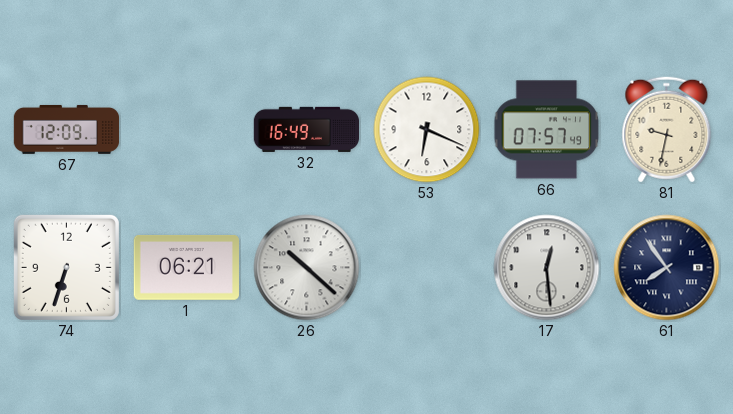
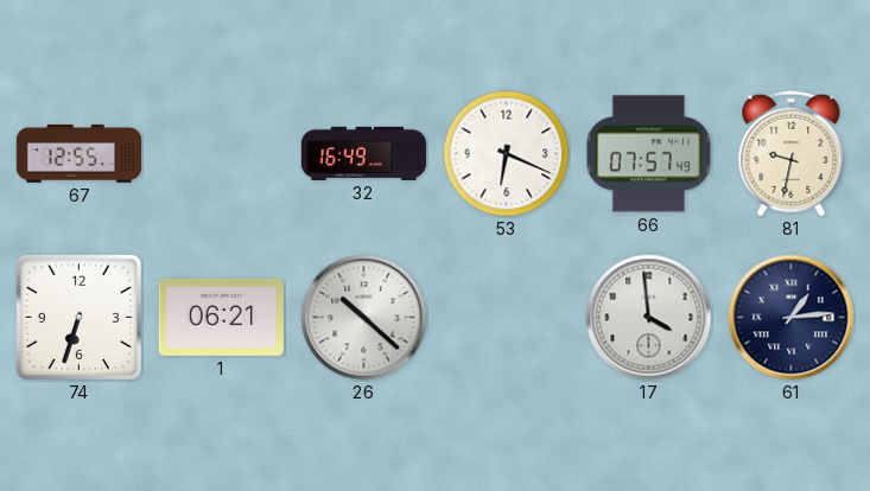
67: 12:09 -> 12:55 (80, 153)
17: 12:29 -> 3:59 (649, 318)
61: 7:54 -> 1:14 (792, 318)
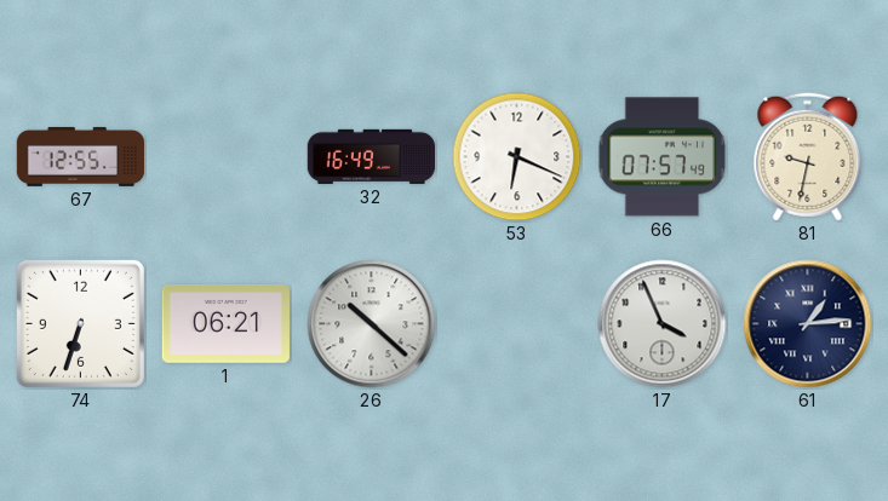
17: 3:59 -> 3:56 (663, 324)
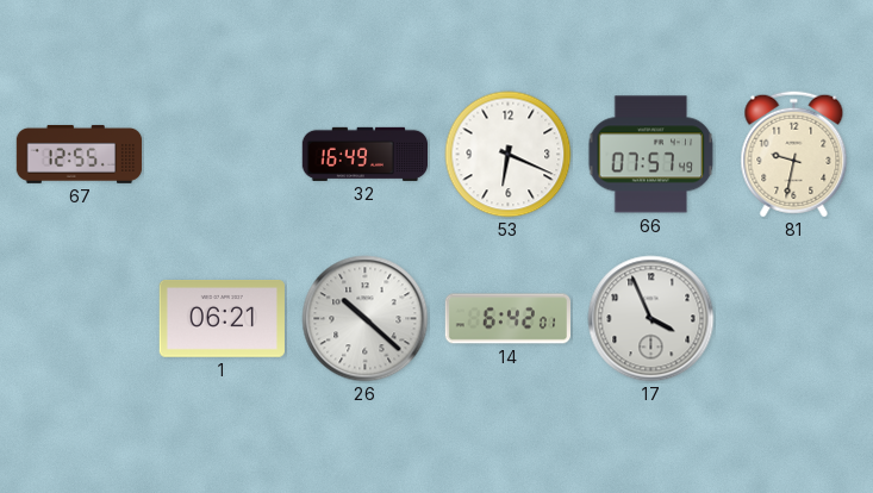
74: 6:33 -> none (80, 323)
14: none -> 6:42 (507, 319)
61: 1:14 -> none (808, 324)
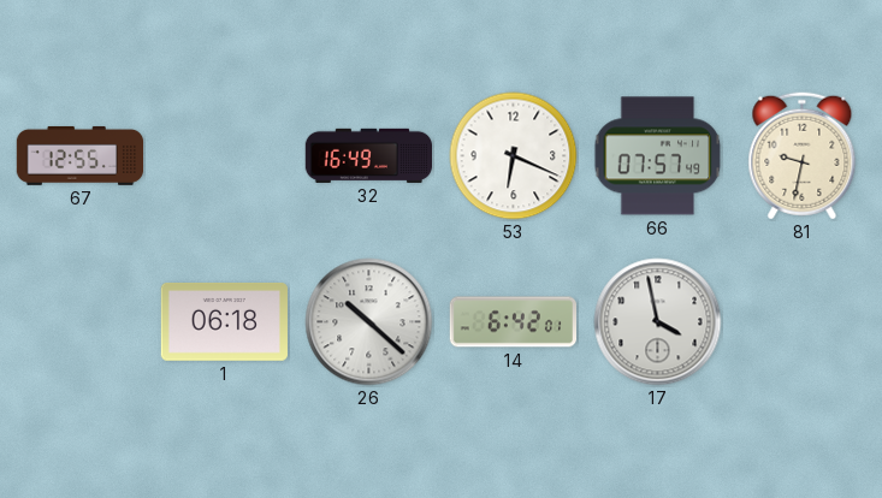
1: 06:21 -> 06:18 (224, 322)
17: 3:56 -> 3:58 (658, 322)
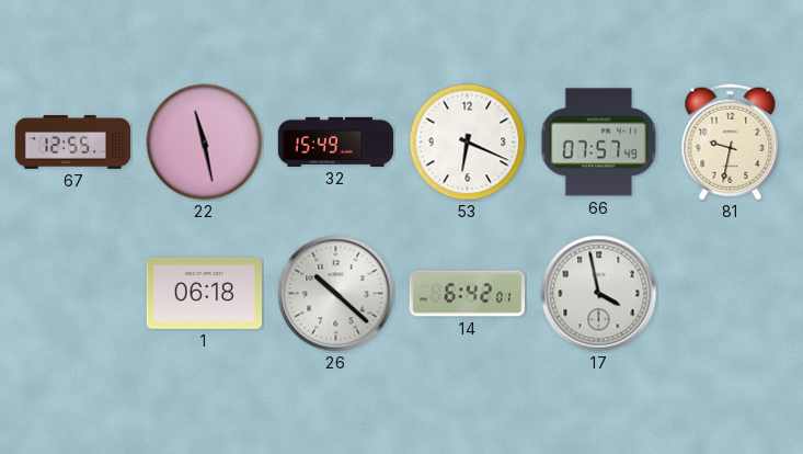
22: none -> 11:28 (205, 143)
32: 16:49 -> 15:49 (335, 141)
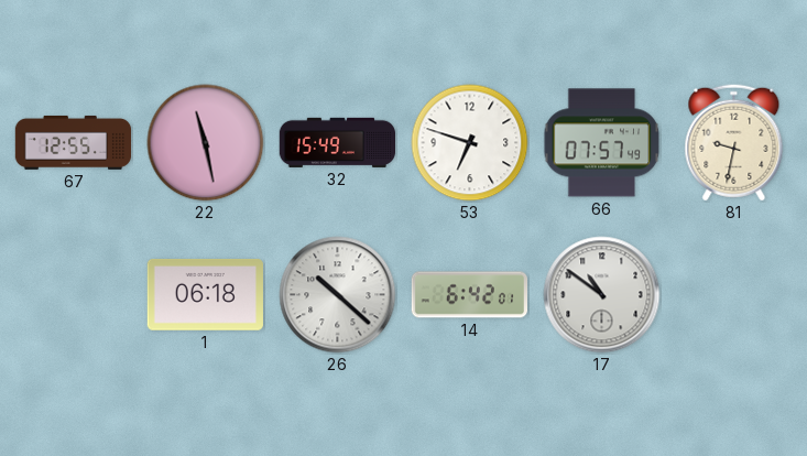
53: 6:19 -> 6:48 (470, 143)
17: 3:58 -> 10:51 (602, 295)
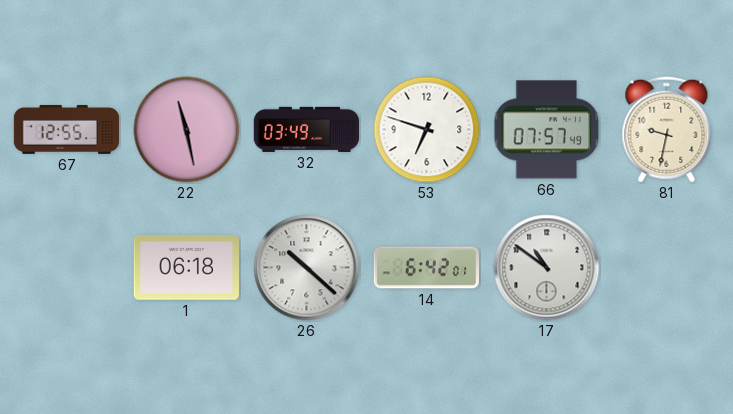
32: 15:49 -> 03:49 (306, 129)
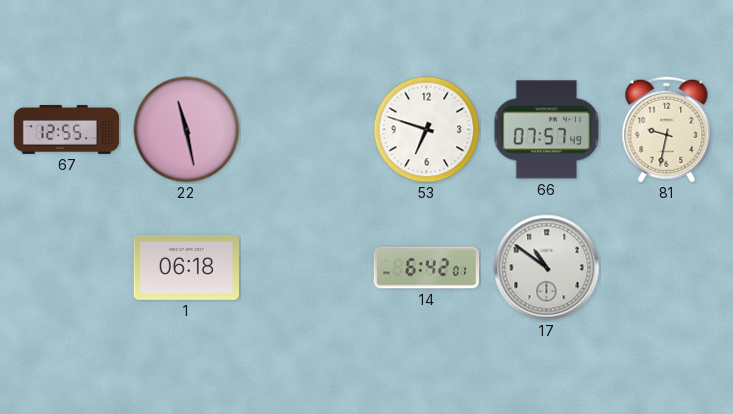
32: 03:49 -> none (306, 129)
26: 10:22 -> none (307, 268)
